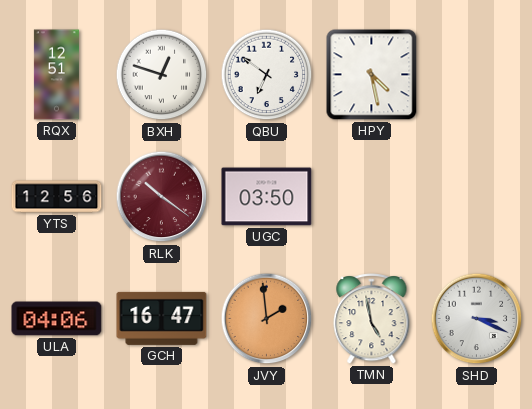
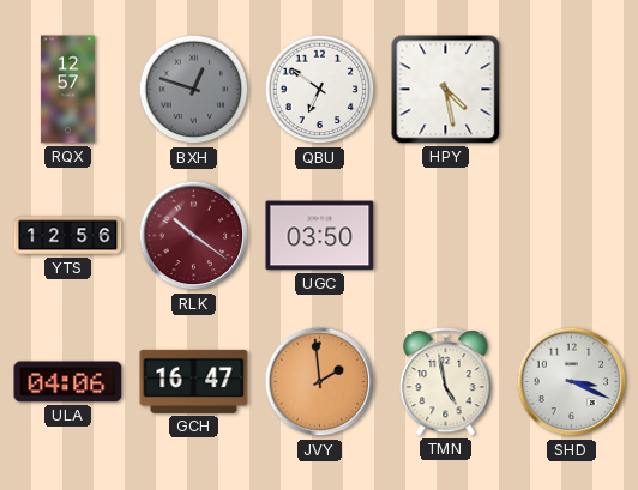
RQX: 12:51 -> 12:57 (67, 90)
BXH dial: white -> grey (194, 90)
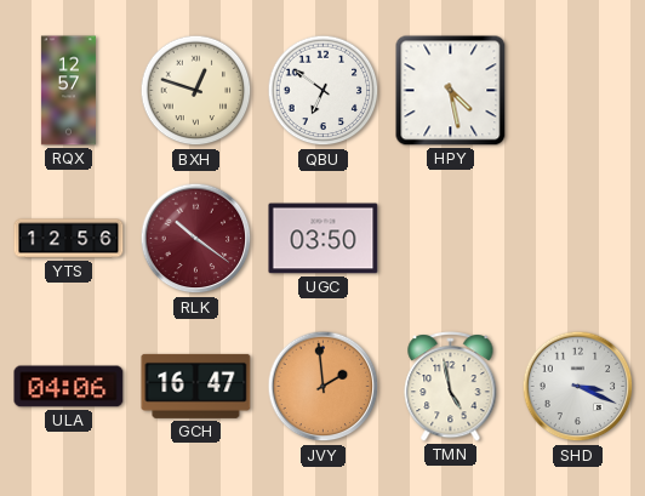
BXH dial: grey -> cream (196, 91)
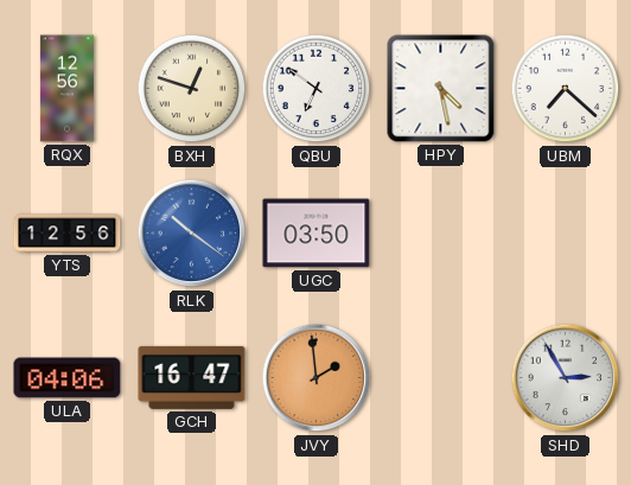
RQX: 12:57 -> 12:56 (66, 89)
UBM: none -> 7:22 (566, 89)
RLK dial: burgundy -> blue (192, 234)
TMN: 4:58 -> none (451, 387)
SHD: 3:19 -> 2:55 (566, 378)
